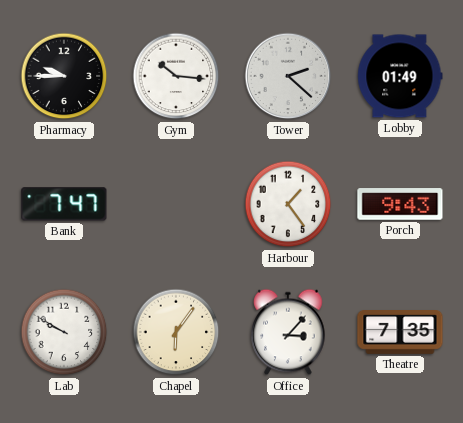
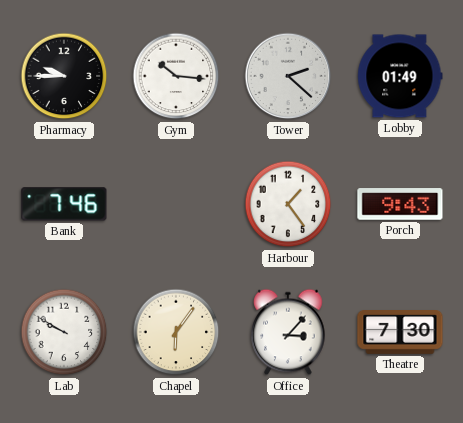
Bank: 7:47 -> 7:46 (64, 204)
Theatre: 7:35 -> 7:30 (400, 333)
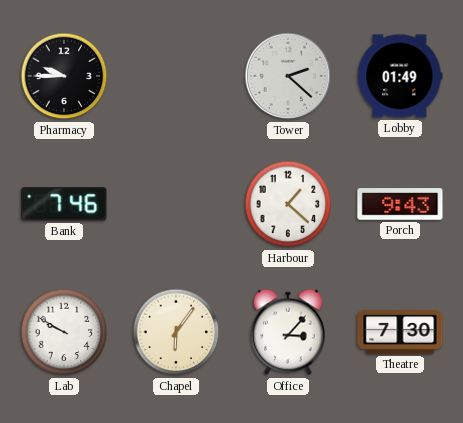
Gym: 10:16 -> none (176, 76)
Harbour: 1:24 -> 1:22 (288, 204)
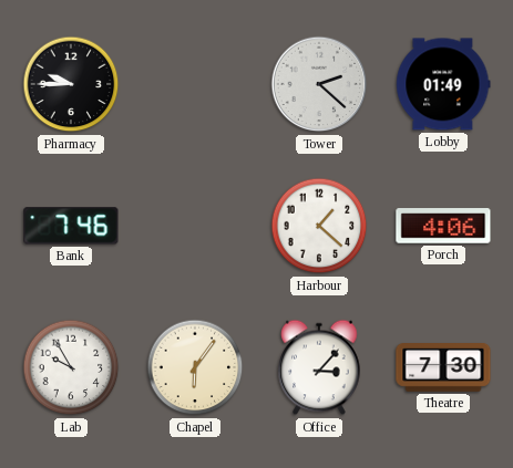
Porch: 9:43 -> 4:06 (443, 226)
Lab: 9:50 -> 9:55 (71, 367)
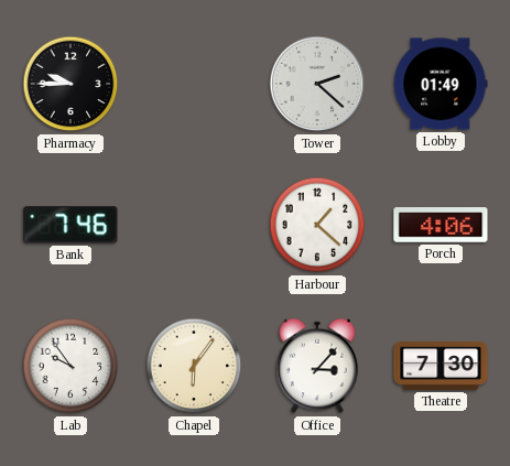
Lab: 9:55 -> 9:54 (70, 366)
